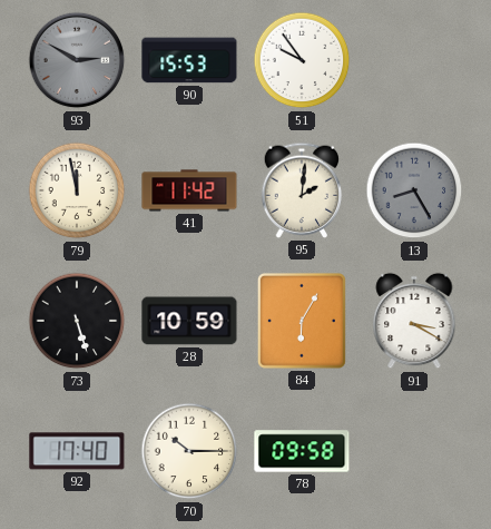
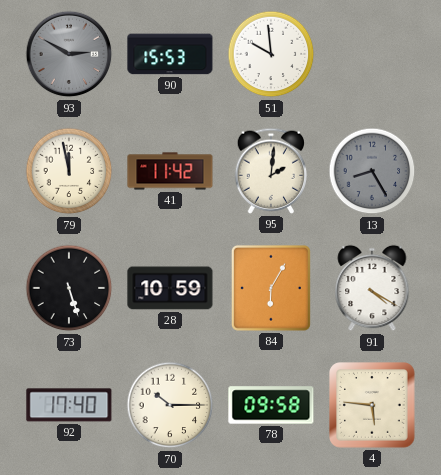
51: 9:54 -> 9:59 (271, 54)
91: 3:20 -> 4:20 (372, 288)
4: none -> 5:46 (373, 406)
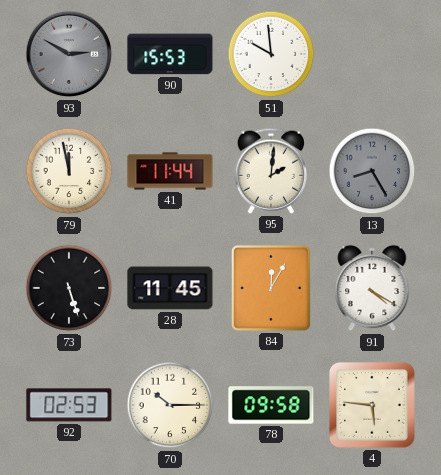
41: 11:42 -> 11:44 (170, 171)
28: 10:59 -> 11:45 (170, 288)
84: 6:05 -> 12:05 (271, 288)
92: 17:40 -> 02:53 (69, 405)
